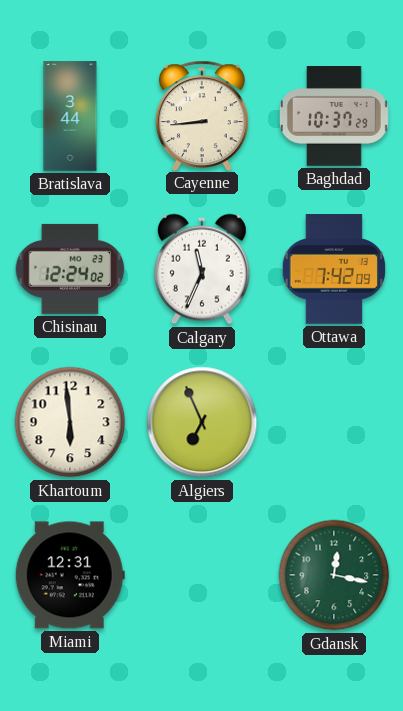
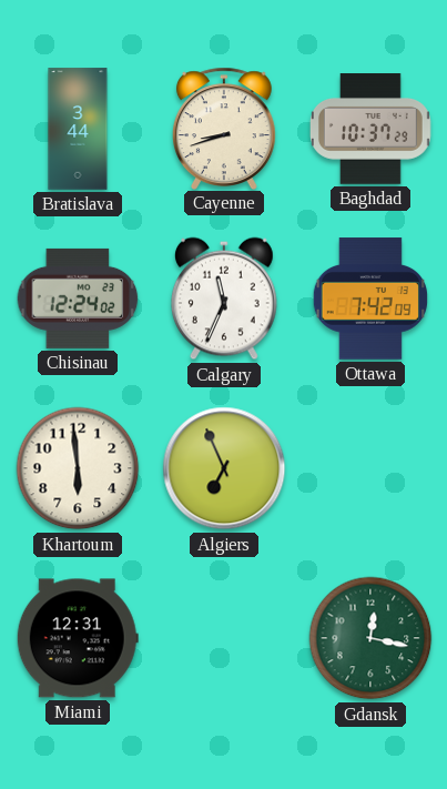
Cayenne: 8:44 -> 8:42 (224, 128)
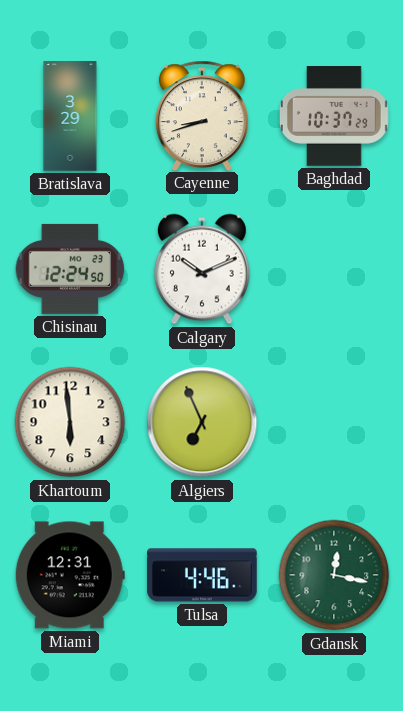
Bratislava: 3:44 -> 3:29 (70, 116)
Chisinau: 12:24:02 -> 12:24:50 (70, 269)
Calgary: 11:34 -> 10:11 (202, 269)
Ottawa: 7:42 -> none (369, 299)
Tulsa: none -> 4:46 (202, 575)
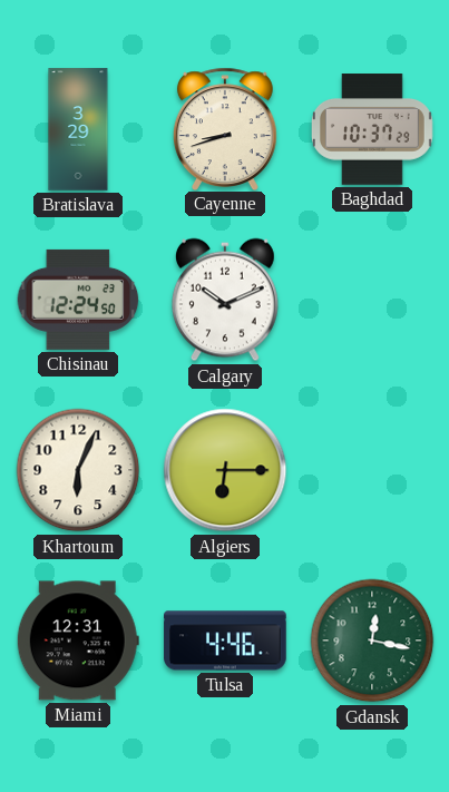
Khartoum: 5:59 -> 6:04 (78, 470)
Algiers: 6:56 -> 6:15 (225, 470)
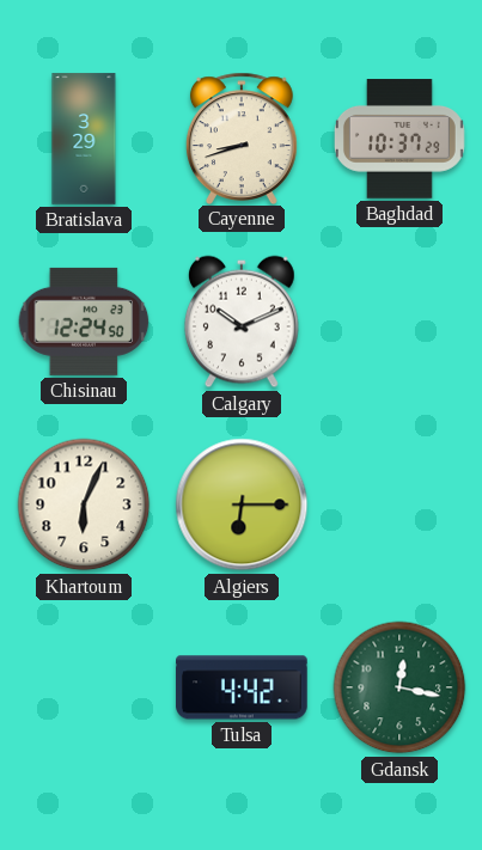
Miami: 12:31 -> none (78, 641)
Tulsa: 4:46 -> 4:42 (242, 687)
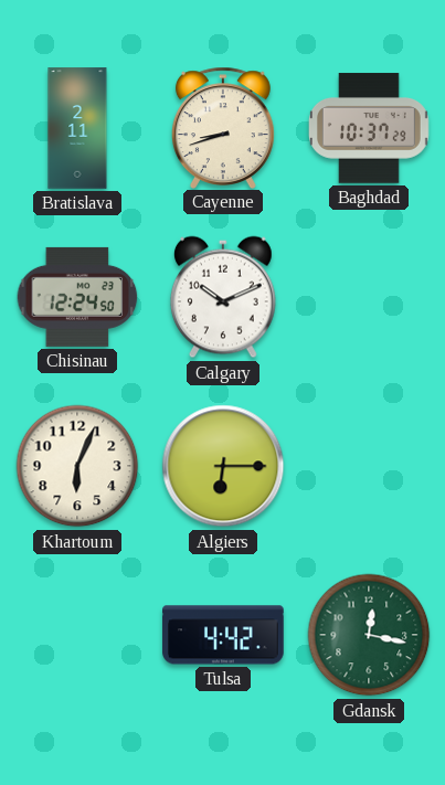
Bratislava: 3:29 -> 2:11 (77, 128)
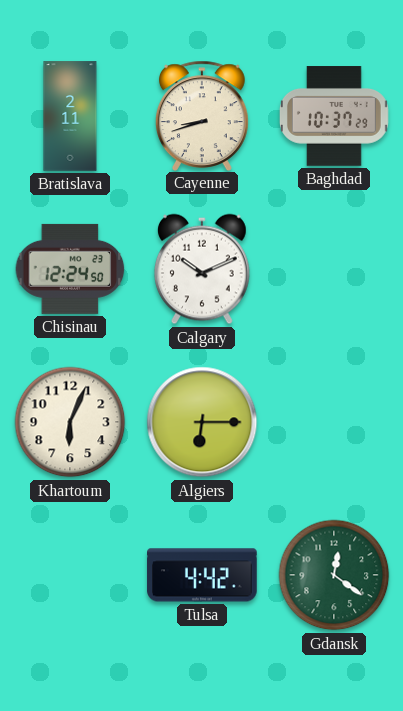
Gdansk: 12:17 -> 12:21 (334, 575)
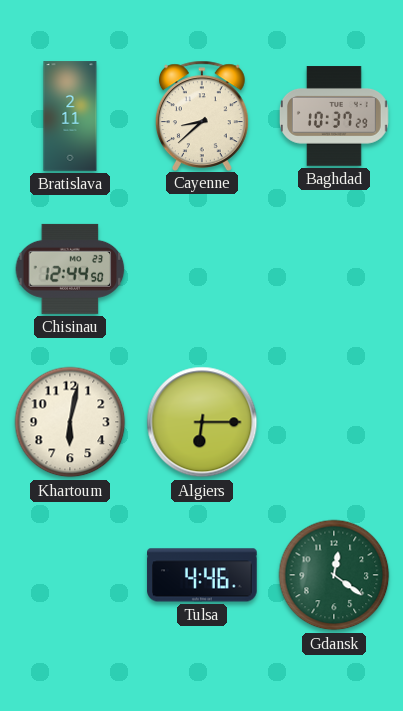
Cayenne: 8:42 -> 8:38 (202, 115)
Chisinau: 12:24 -> 12:44 (70, 269)
Calgary: 10:11 -> none (202, 269)
Khartoum: 6:04 -> 6:02 (70, 422)
Tulsa: 4:42 -> 4:46 (202, 575)
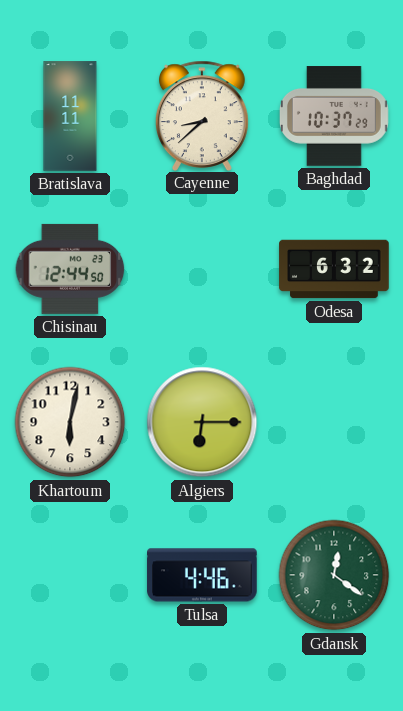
Bratislava: 2:11 -> 11:11 (70, 116)
Odesa: none -> 6:32 (334, 269)
